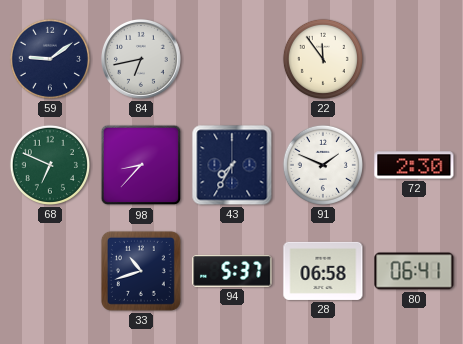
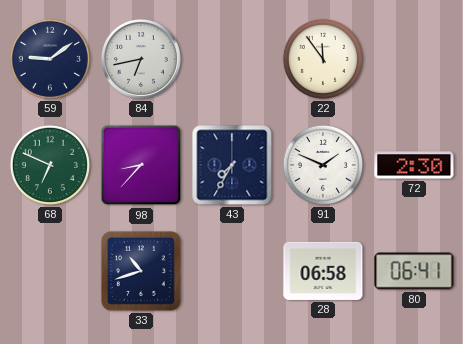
94: 5:37 -> none (232, 272)
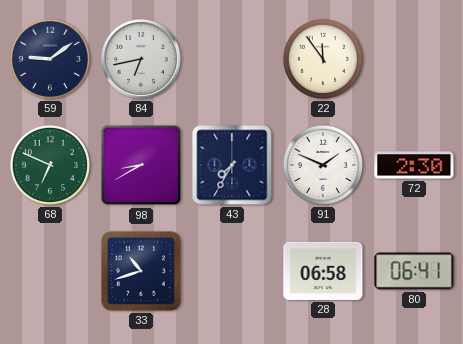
98: 8:37 -> 8:40 (141, 165)
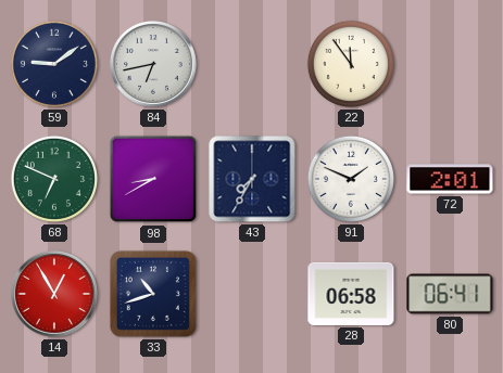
72: 2:30 -> 2:01 (450, 179)
14: none -> 12:55 (54, 294)
